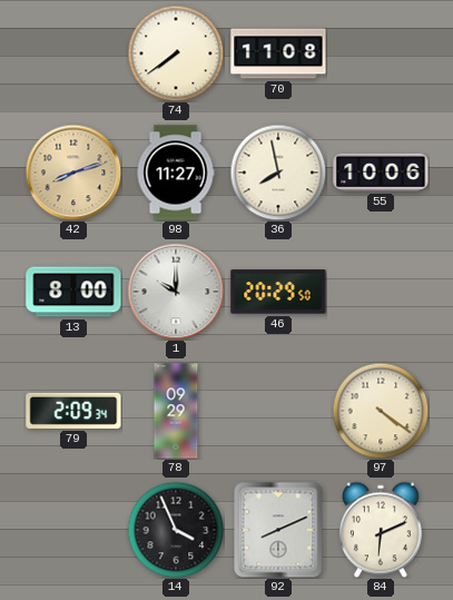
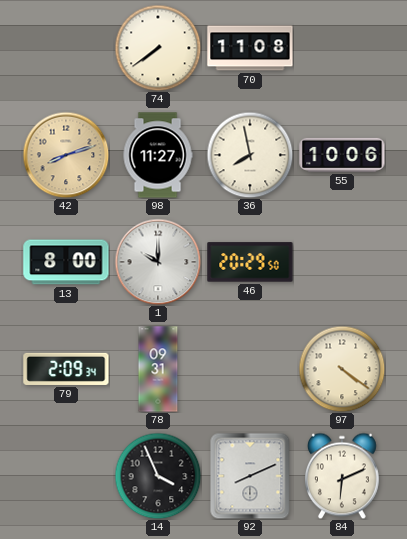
78: 09:29 -> 09:31 (158, 369)
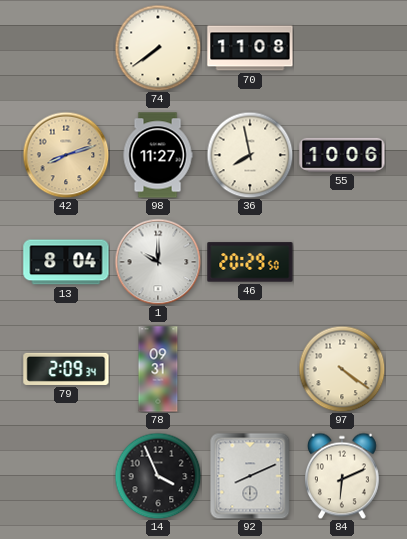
13: 8:00 -> 8:04 (66, 262)
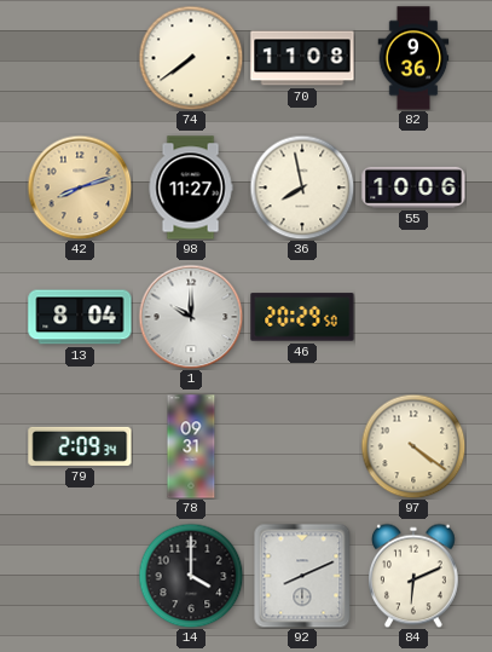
82: none -> 9:36 (413, 58)
14: 3:56 -> 4:00 (191, 576)
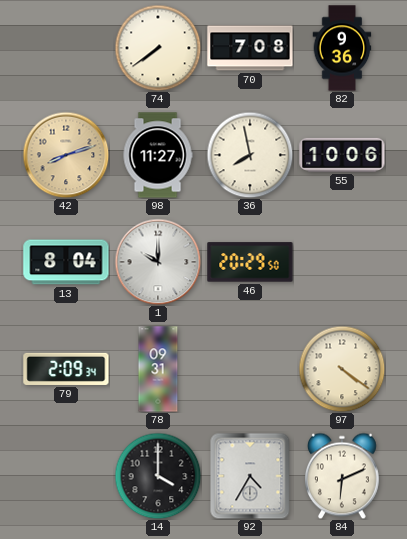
70: 11:08 -> 7:08 (250, 48)
92: 8:11 -> 4:35 (250, 476)
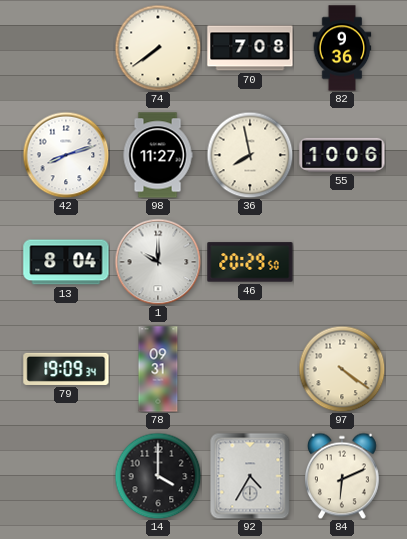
42 dial: champagne -> white (66, 155)
79: 2:09 -> 19:09 (66, 369)
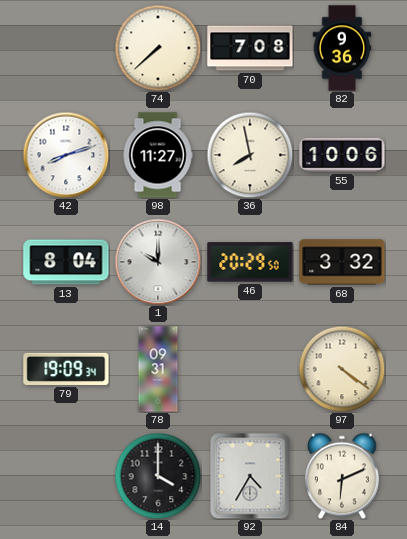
74: 7:39 -> 7:38 (158, 48)
68: none -> 3:32 (342, 262)
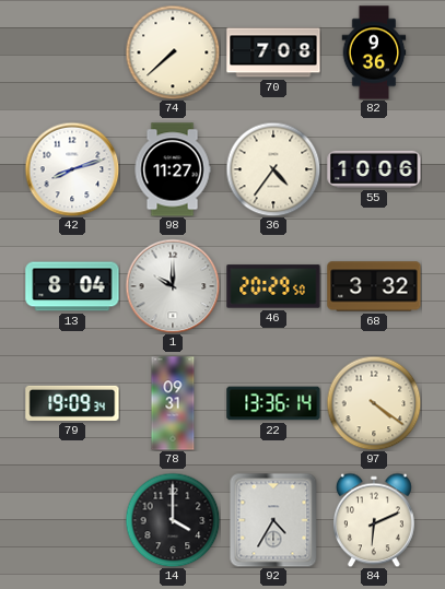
36: 7:58 -> 4:36 (273, 169)
22: none -> 13:36 (273, 403)
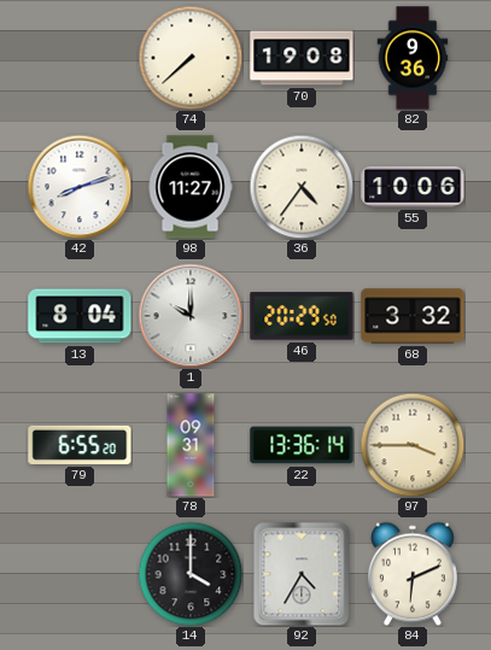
70: 7:08 -> 19:08 (302, 58)
79: 19:09 -> 6:55 (80, 445)
97: 4:21 -> 3:45 (413, 445)
